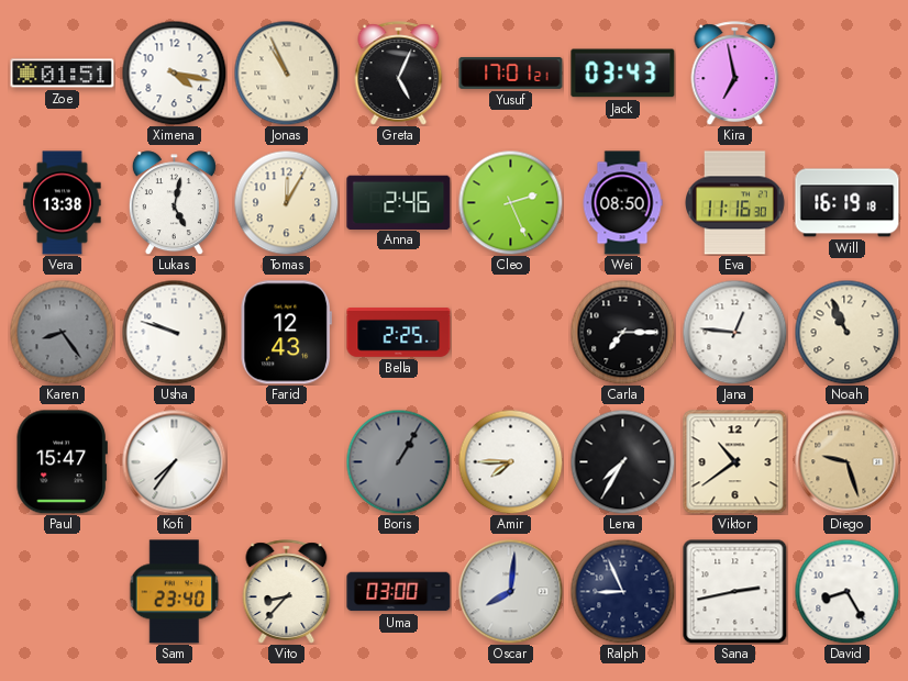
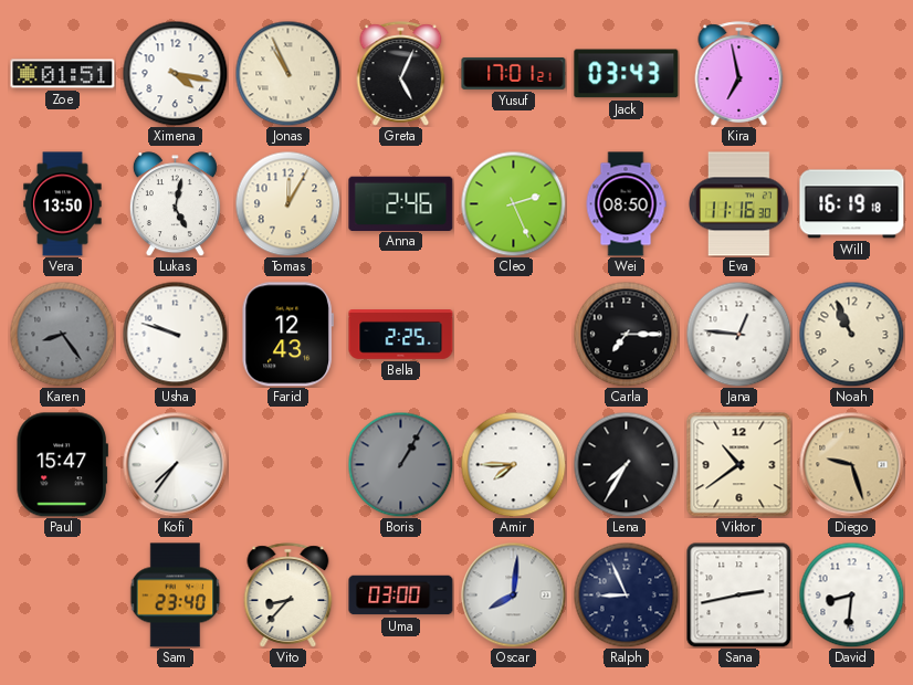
Vera: 13:38 -> 13:50 (63, 204)
David: 8:25 -> 8:31 (851, 594)
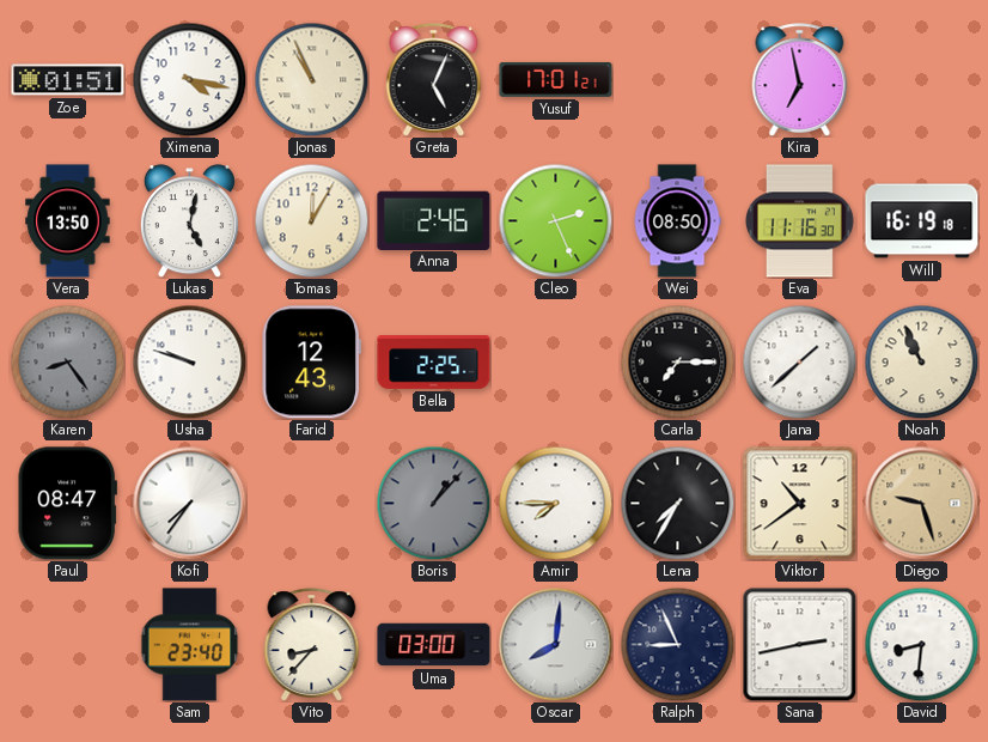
Jack: 03:43 -> none (627, 74)
Jana: 12:46 -> 1:38 (799, 361)
Paul: 15:47 -> 08:47 (67, 504)
Boris: 1:05 -> 1:07 (433, 503)
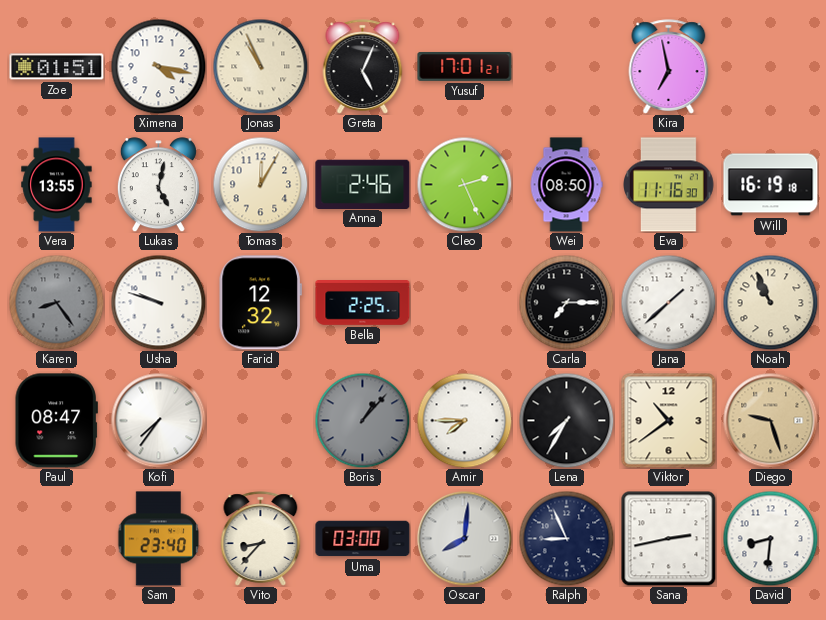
Vera: 13:50 -> 13:55 (57, 185)
Farid: 12:43 -> 12:32 (260, 303)
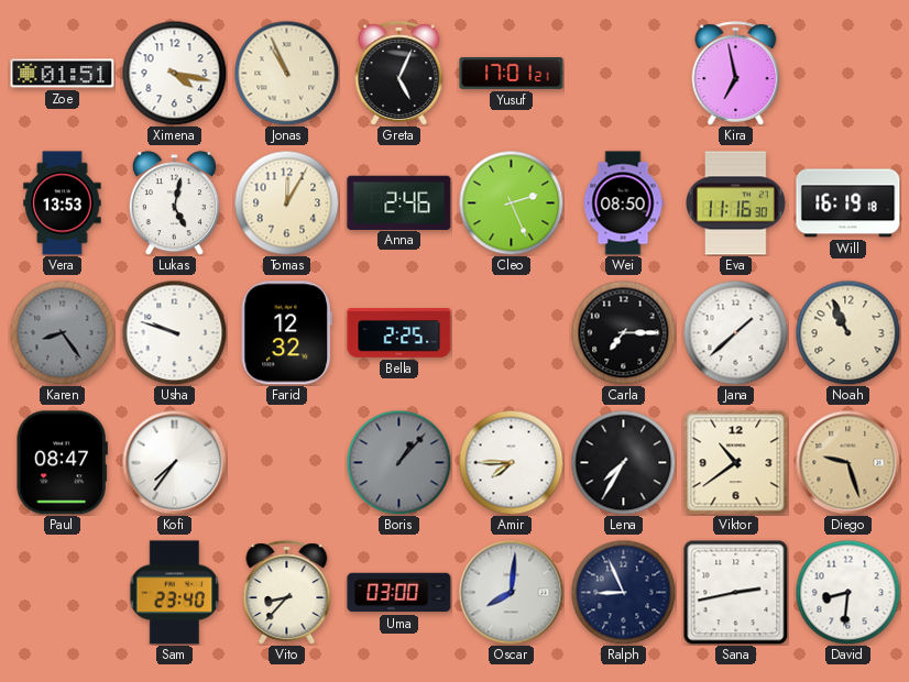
Vera: 13:55 -> 13:53 (63, 204)
